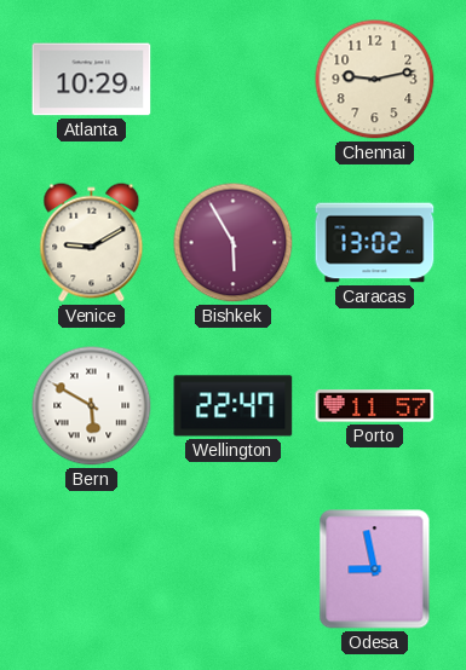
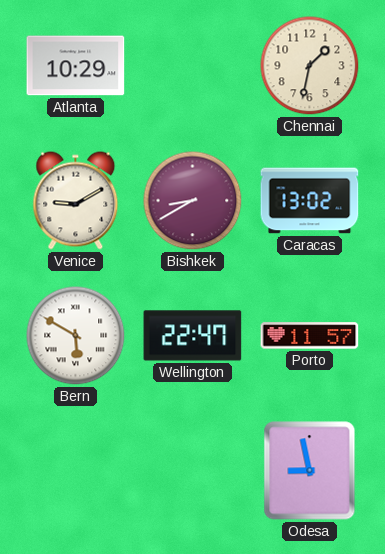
Chennai: 9:13 -> 1:32 (310, 66)
Bishkek: 5:55 -> 8:40 (193, 201)
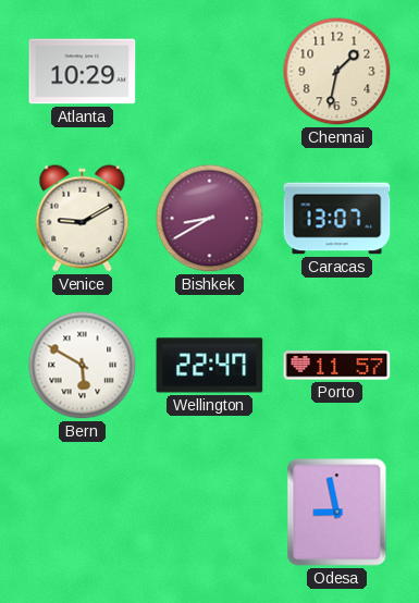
Caracas: 13:02 -> 13:07 (337, 219)
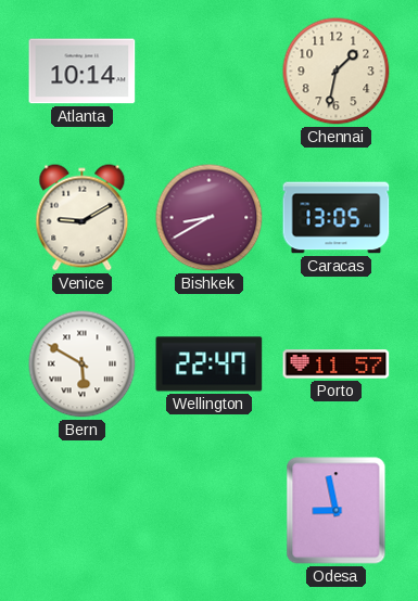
Atlanta: 10:29 -> 10:14 (83, 72)
Caracas: 13:07 -> 13:05 (337, 218)
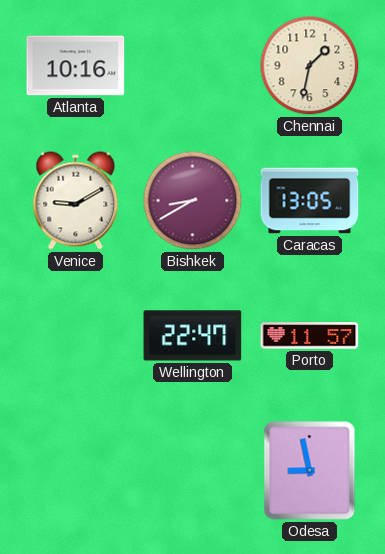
Atlanta: 10:14 -> 10:16 (76, 66)
Bern: 5:50 -> none (83, 365)
